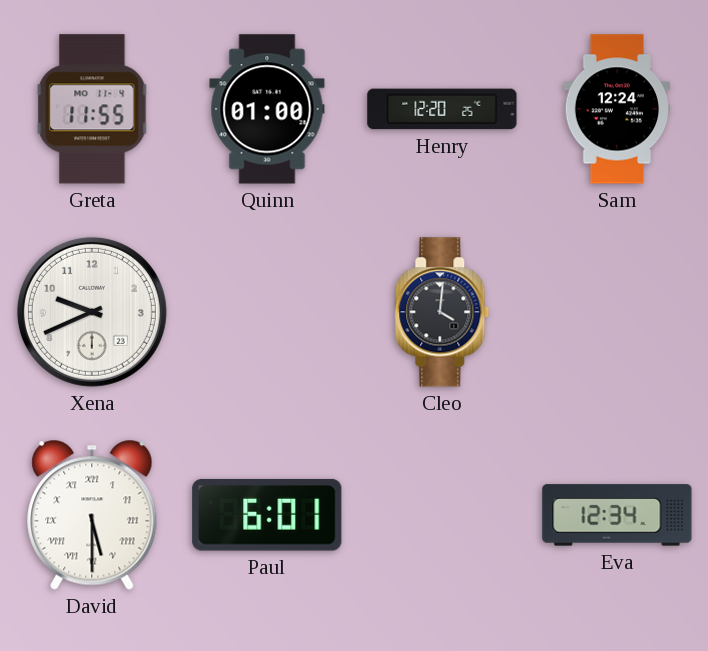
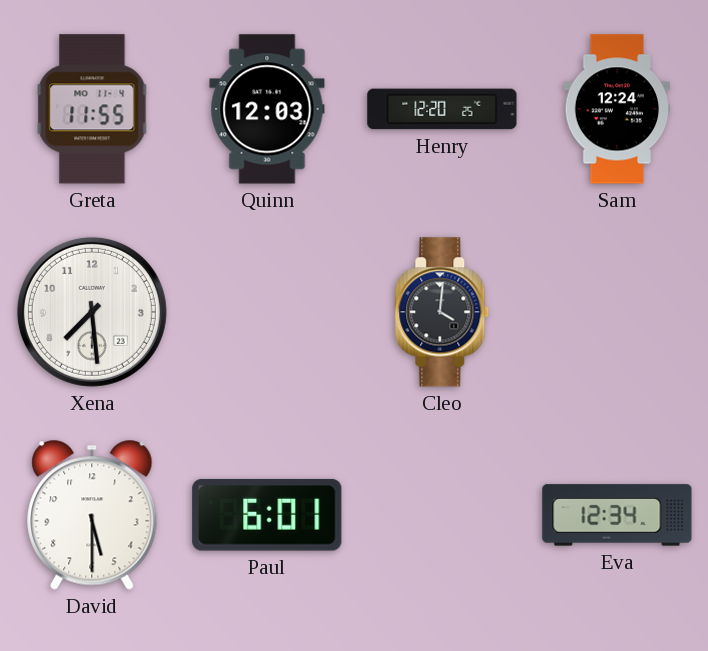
Quinn: 01:00 -> 12:03 (267, 109)
Xena: 9:41 -> 7:29 (92, 312)
David numerals: Roman -> Arabic (92, 515)
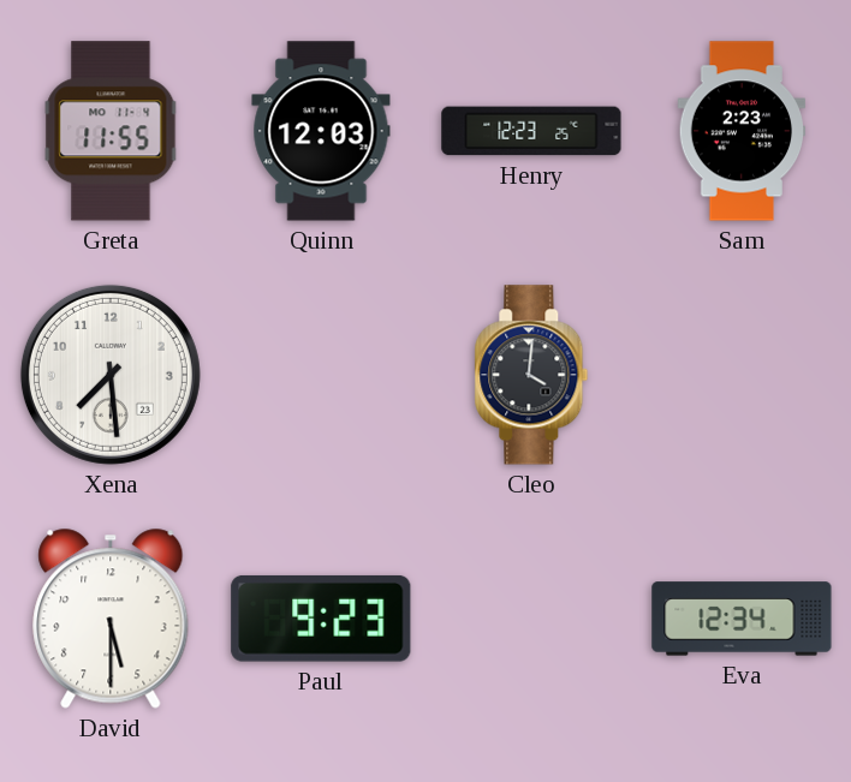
Henry: 12:20 -> 12:23 (531, 131)
Sam: 12:24 -> 2:23 (742, 131)
Paul: 6:01 -> 9:23 (321, 619)
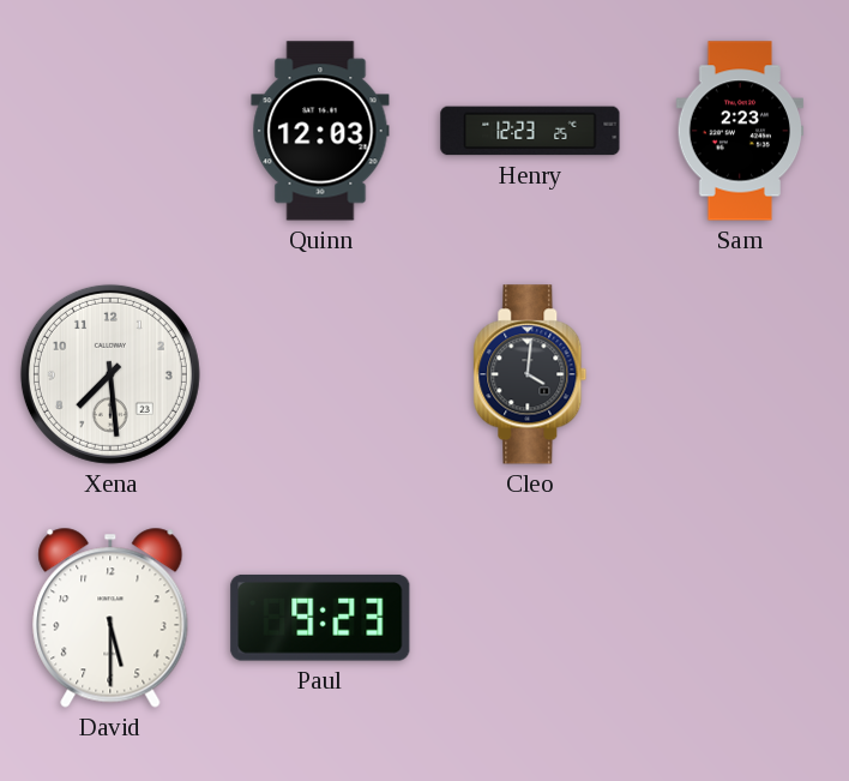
Greta: 11:55 -> none (111, 131)
Eva: 12:34 -> none (742, 619)
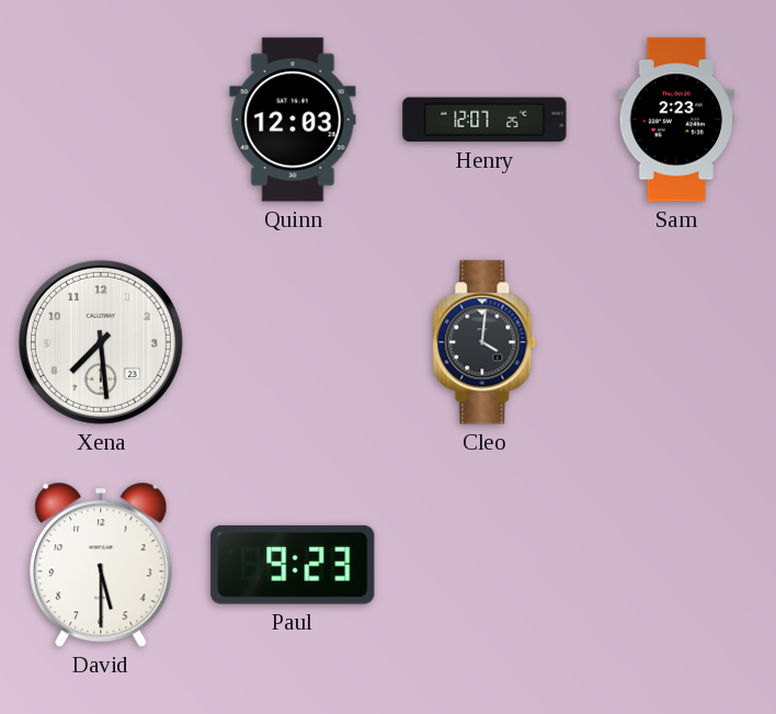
Henry: 12:23 -> 12:07 (484, 120)
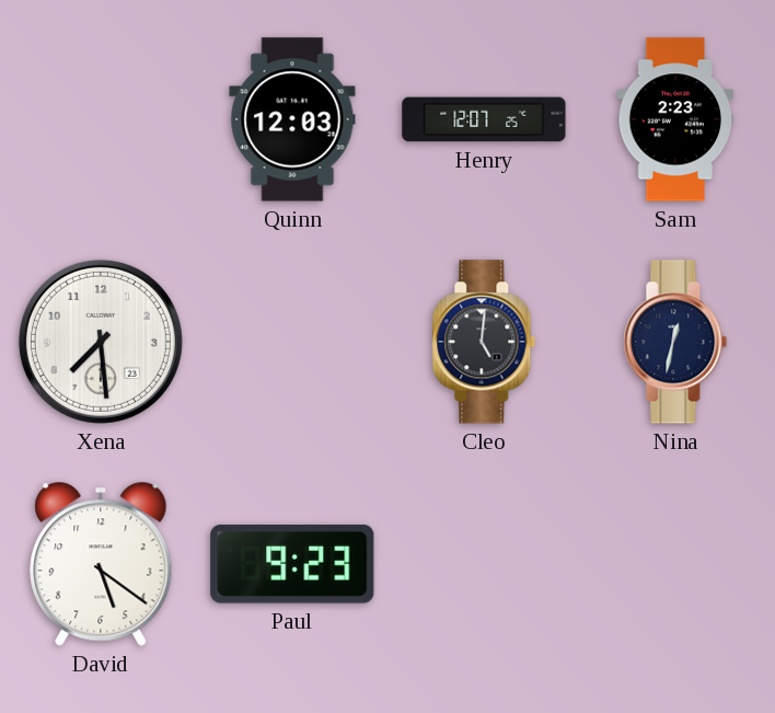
Cleo: 4:01 -> 5:01 (484, 342)
Nina: none -> 12:32 (675, 342)
David: 5:30 -> 5:21 (101, 564)
